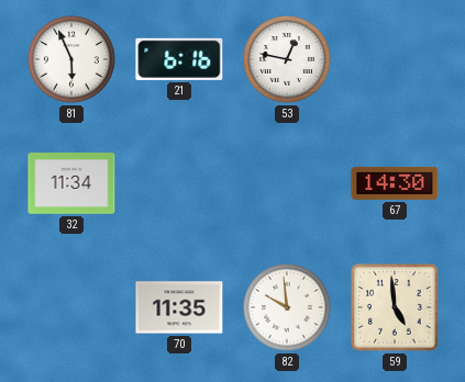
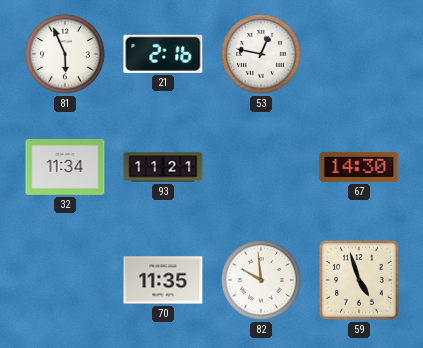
21: 6:16 -> 2:16 (163, 54)
93: none -> 11:21 (163, 167)
59: 4:59 -> 4:57 (360, 281)
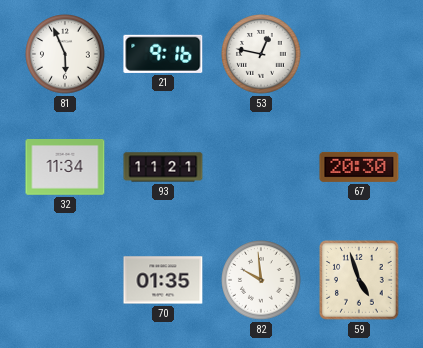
21: 2:16 -> 9:16 (163, 54)
67: 14:30 -> 20:30 (359, 167)
70: 11:35 -> 01:35 (163, 280)
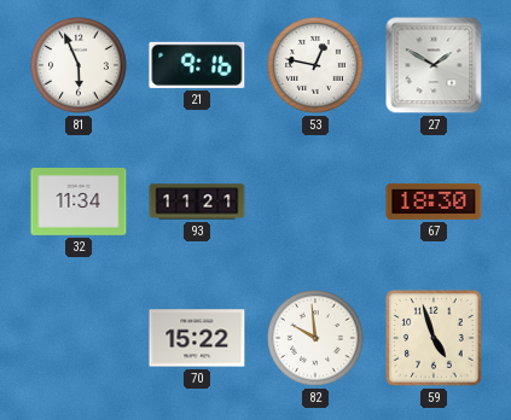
27: none -> 1:50 (434, 65)
67: 20:30 -> 18:30 (434, 202)
70: 01:35 -> 15:22 (197, 338)
